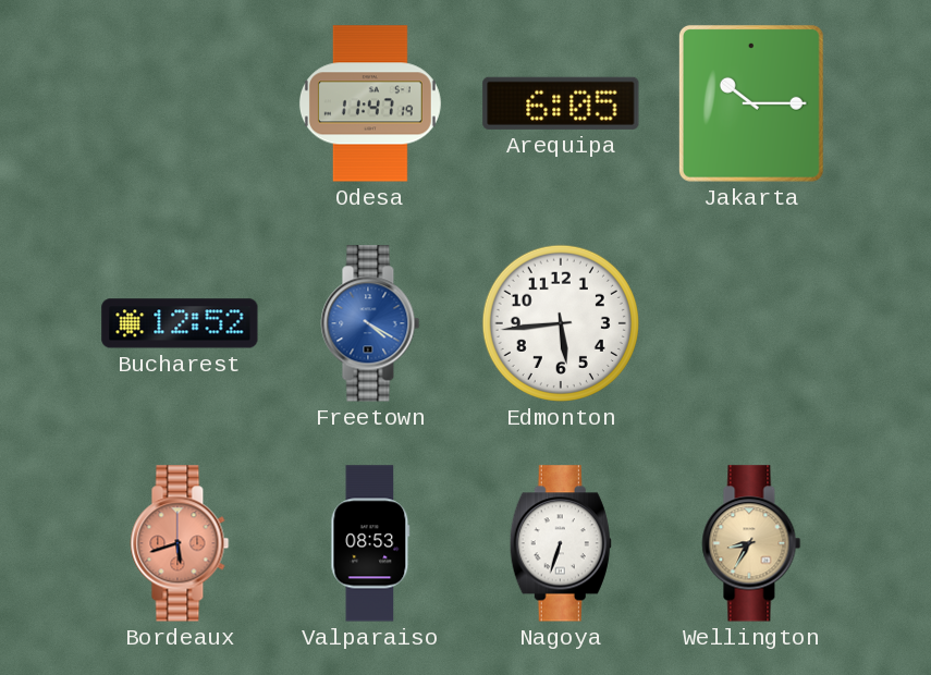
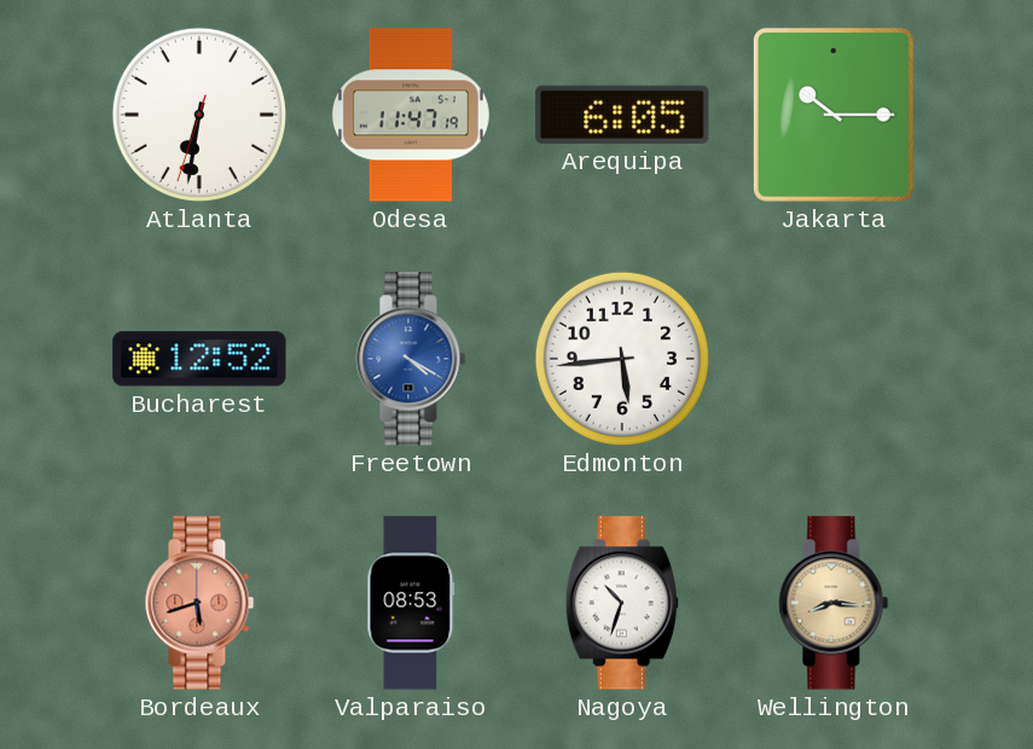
Atlanta: none -> 6:31 (199, 115)
Nagoya: 6:33 -> 10:33 (622, 603)
Wellington: 8:35 -> 8:16 (834, 603)
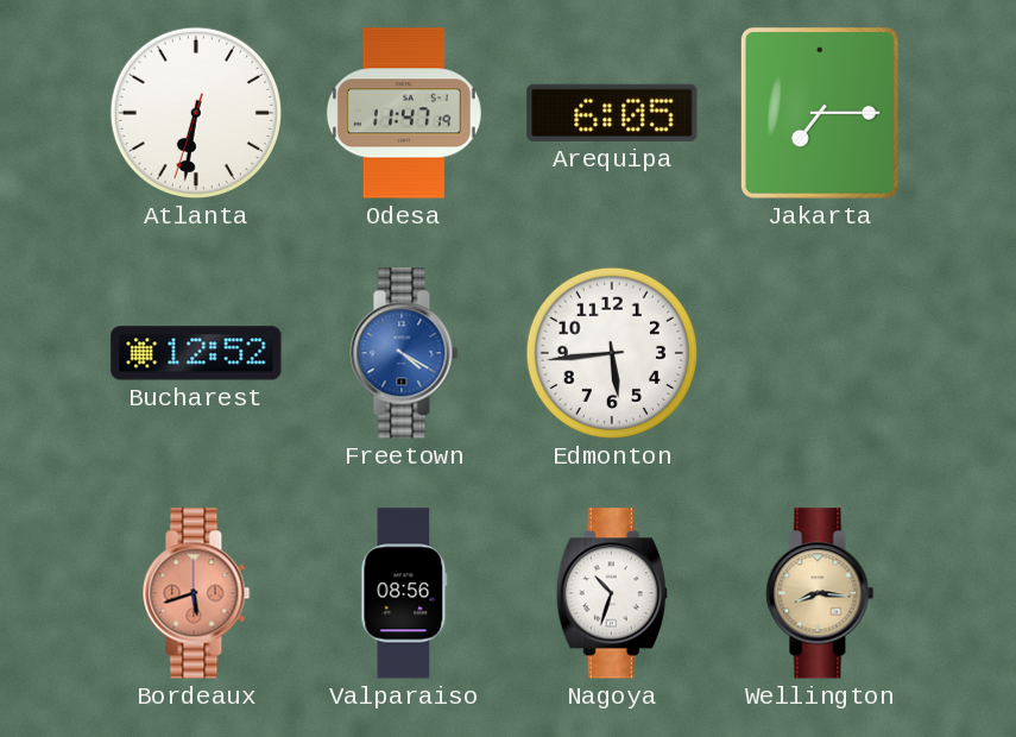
Jakarta: 10:15 -> 7:15 (820, 113)
Valparaiso: 08:53 -> 08:56 (404, 593)
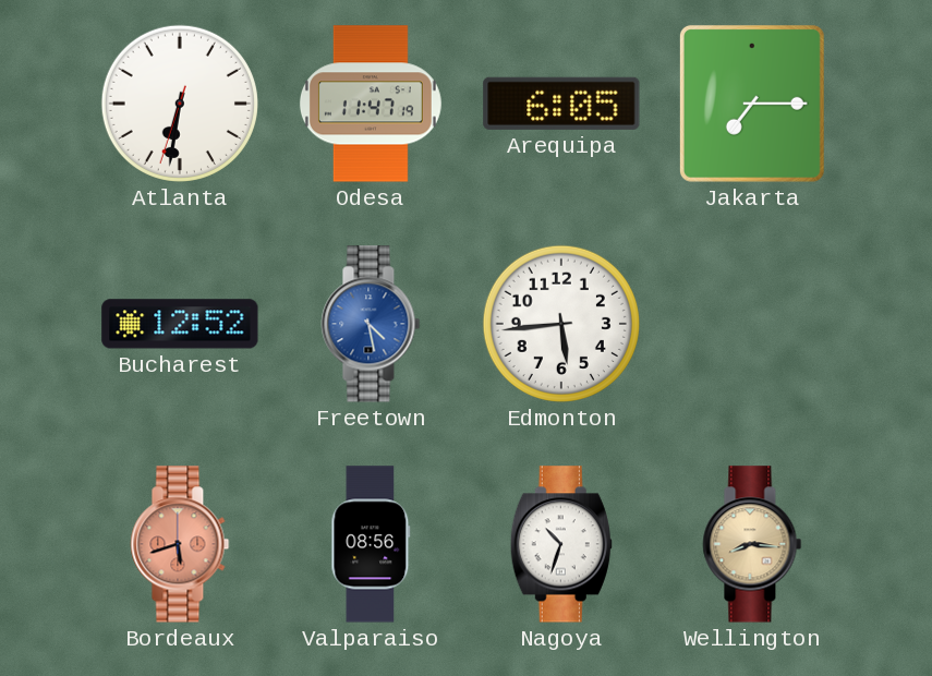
Freetown: 4:20 -> 4:28 (371, 324)
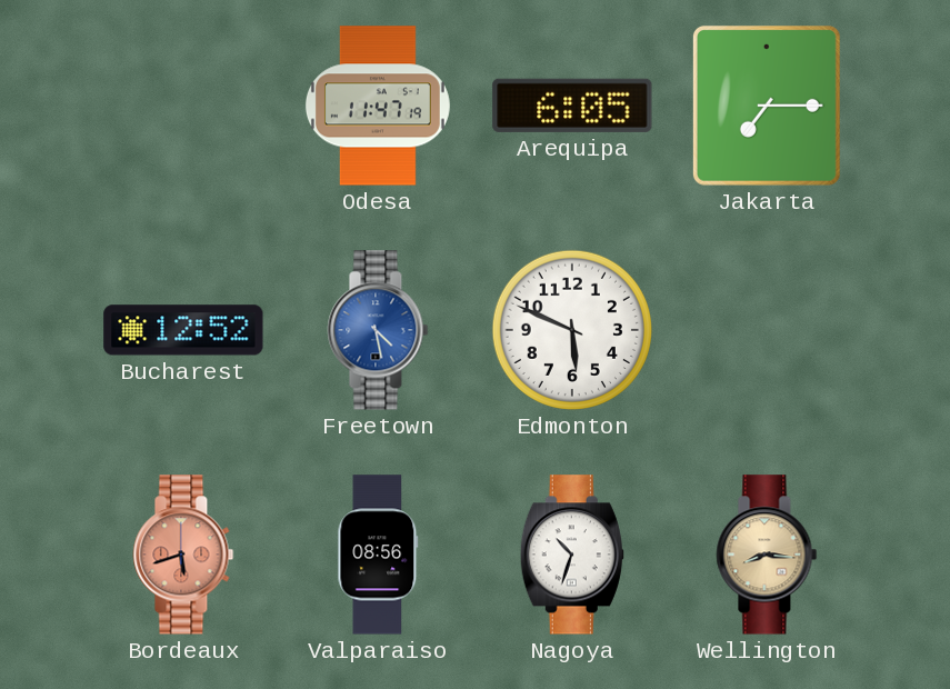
Atlanta: 6:31 -> none (180, 104)
Edmonton: 5:44 -> 5:49 (572, 330)
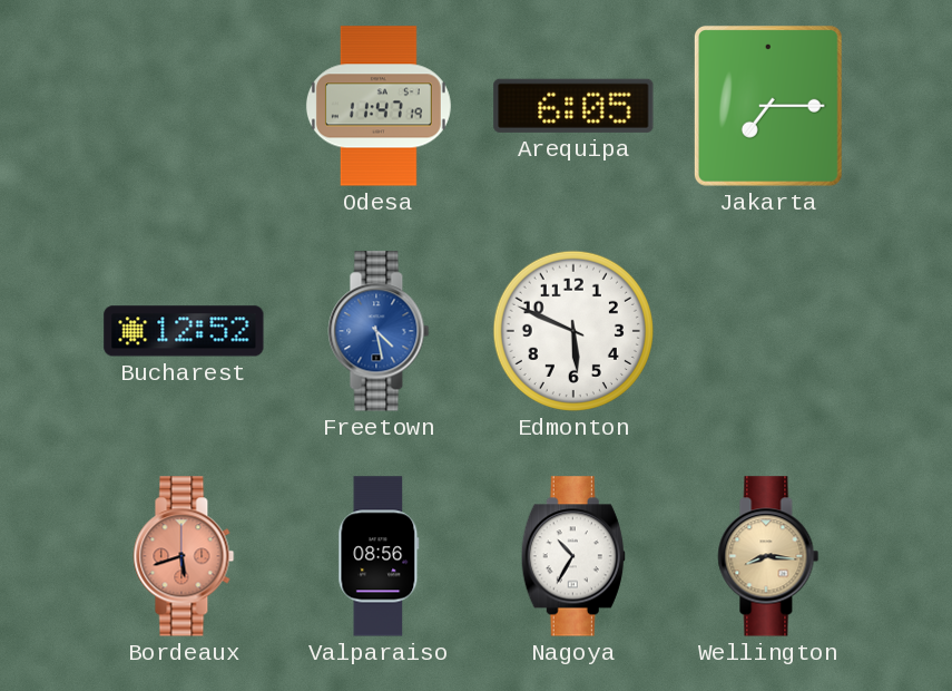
Nagoya: 10:33 -> 10:35 (573, 556)
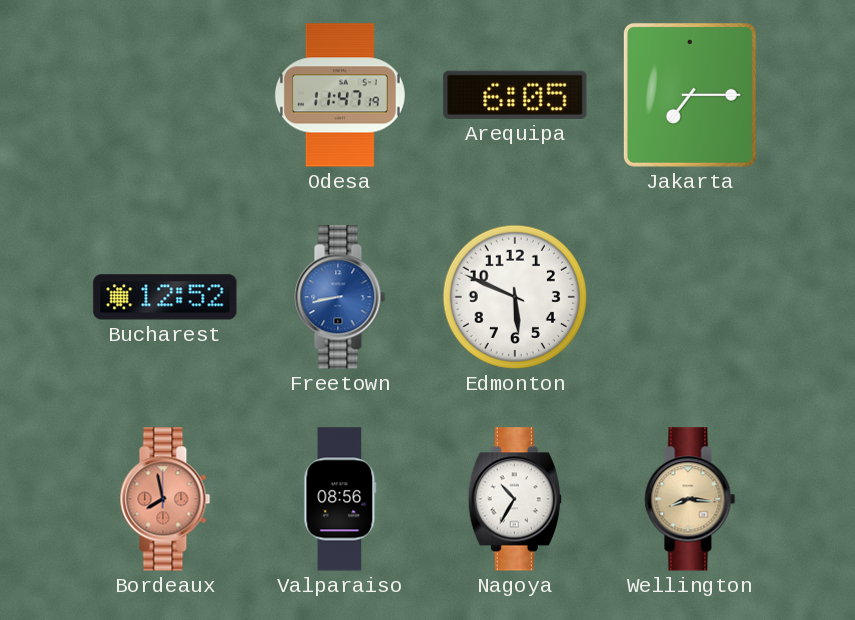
Freetown: 4:28 -> 8:43 (340, 297)
Bordeaux: 5:42 -> 7:58 (165, 499)
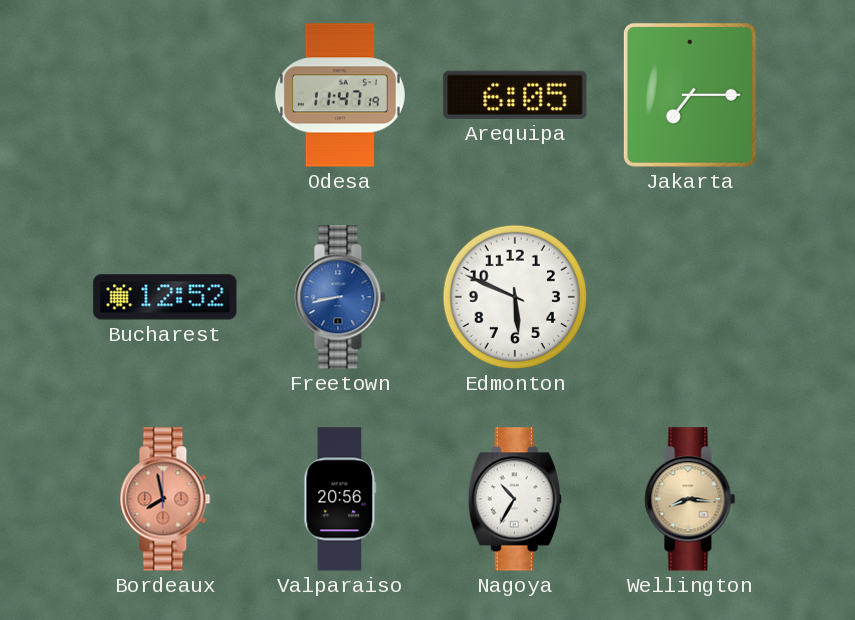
Valparaiso: 08:56 -> 20:56 (340, 499)
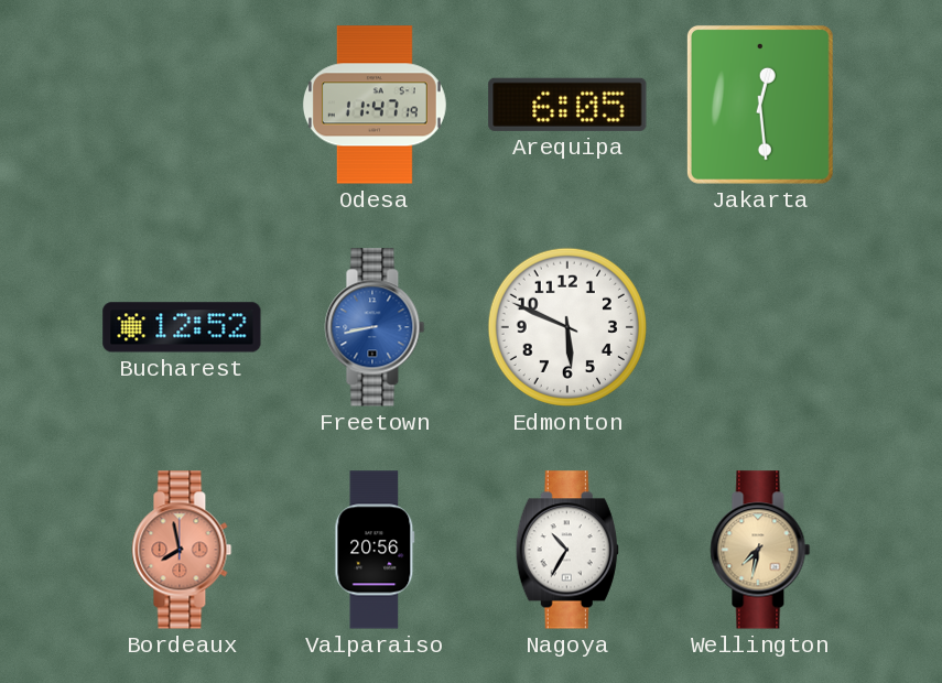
Jakarta: 7:15 -> 12:29 (760, 105)
Wellington: 8:16 -> 7:32 (760, 550)
